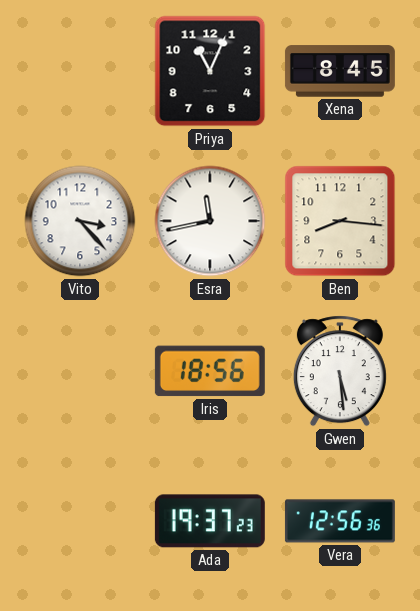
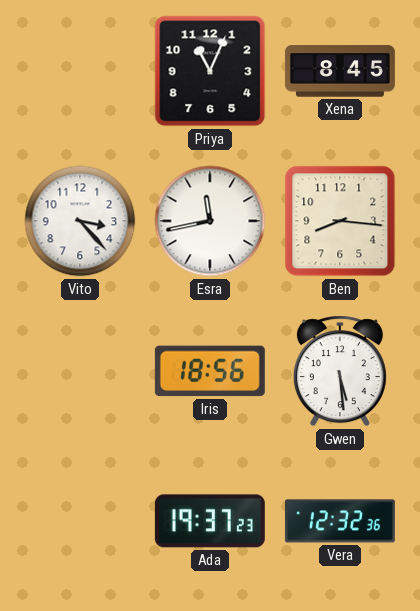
Vera: 12:56 -> 12:32 (340, 521)
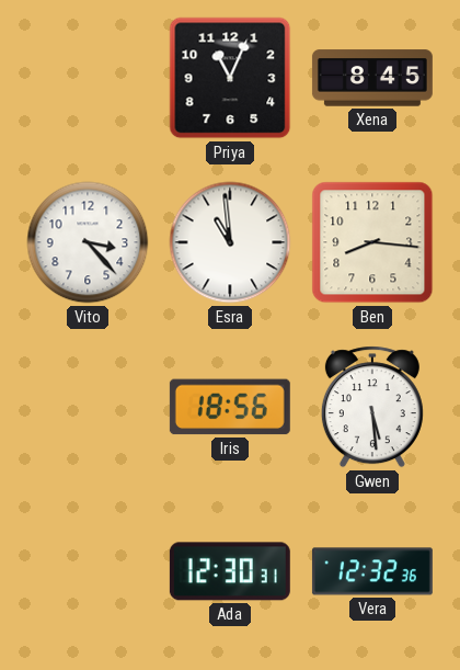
Esra: 11:43 -> 10:59 (230, 242)
Ada: 19:37 -> 12:30 (230, 571)
